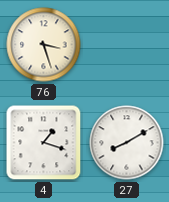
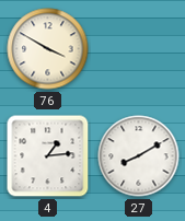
76: 3:27 -> 3:50 (48, 49)
4: 1:18 -> 1:14 (48, 156)
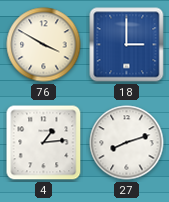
18: none -> 3:00 (127, 45)
27: 8:10 -> 8:12 (127, 143)
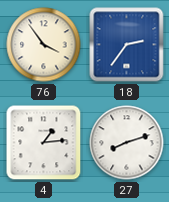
76: 3:50 -> 3:54 (44, 45)
18: 3:00 -> 2:36 (127, 45)
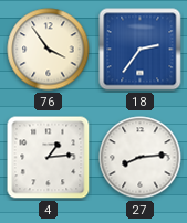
27: 8:12 -> 8:14 (141, 158)
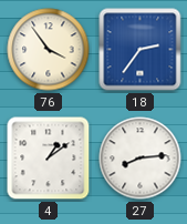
4: 1:14 -> 1:09 (49, 159)
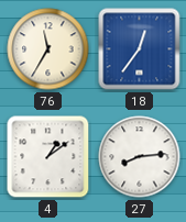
76: 3:54 -> 11:35 (48, 49)
18: 2:36 -> 12:36 (140, 49)
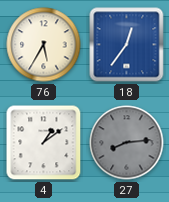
76: 11:35 -> 5:35 (44, 45)
27 dial: white -> grey (127, 143)
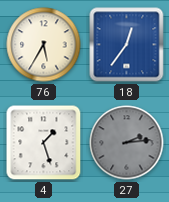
4: 1:09 -> 1:27 (44, 143)
27: 8:14 -> 2:14 (127, 143)
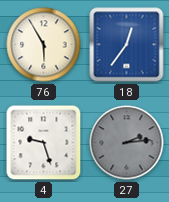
76: 5:35 -> 5:55 (44, 45)
4: 1:27 -> 9:27 (44, 143)
